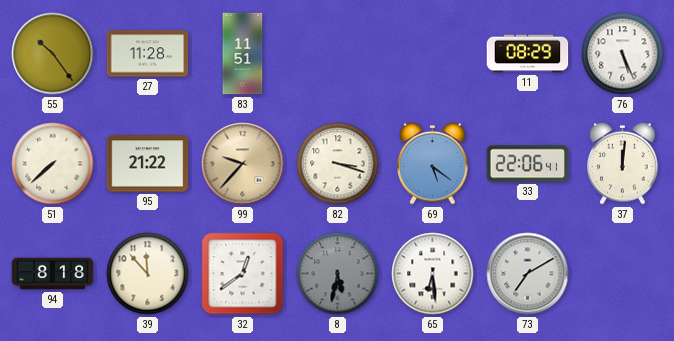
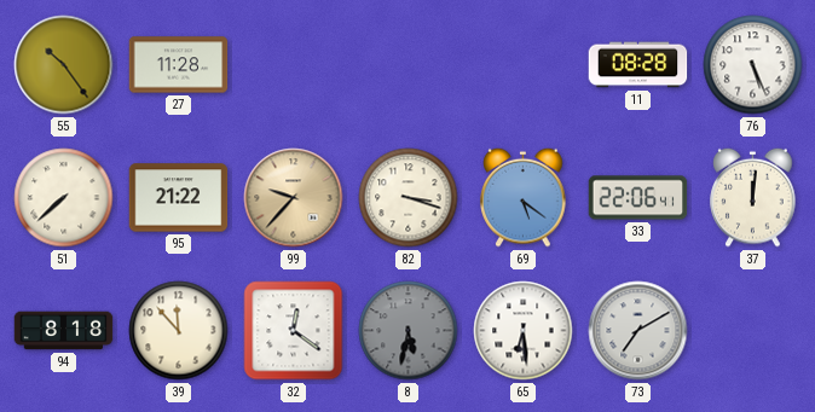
83: 11:51 -> none (243, 54)
11: 08:29 -> 08:28 (638, 65)
32: 12:39 -> 12:21 (294, 331)
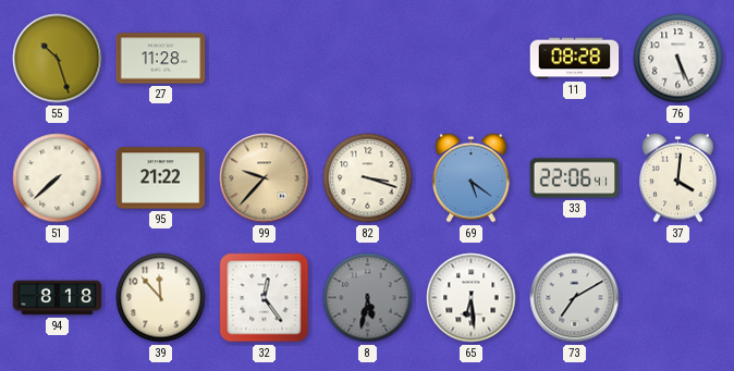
55: 10:24 -> 10:27 (58, 59)
37: 12:01 -> 4:01 (678, 177)
32: 12:21 -> 12:24 (265, 298)
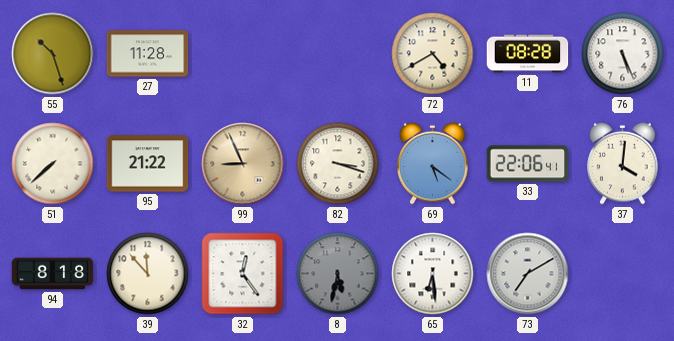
72: none -> 4:40 (433, 54)
99: 9:37 -> 8:56 (243, 164)
